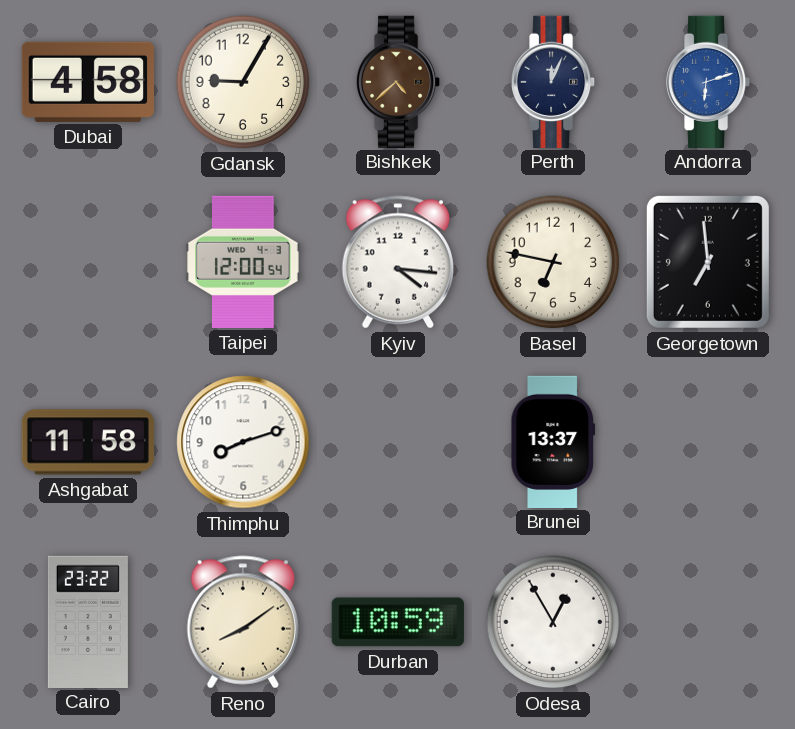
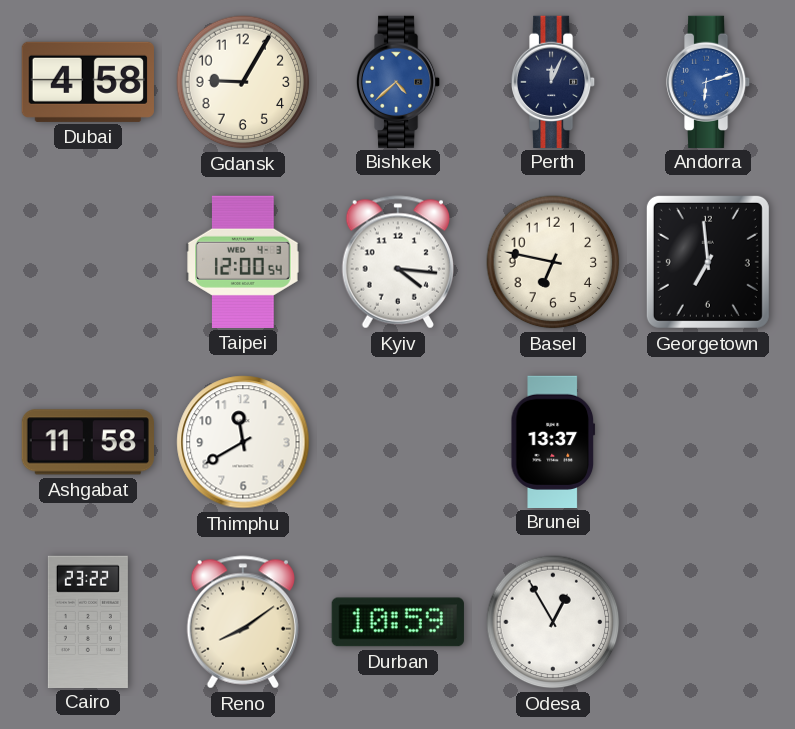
Bishkek dial: brown -> blue (398, 81)
Thimphu: 8:12 -> 11:40 (243, 442)
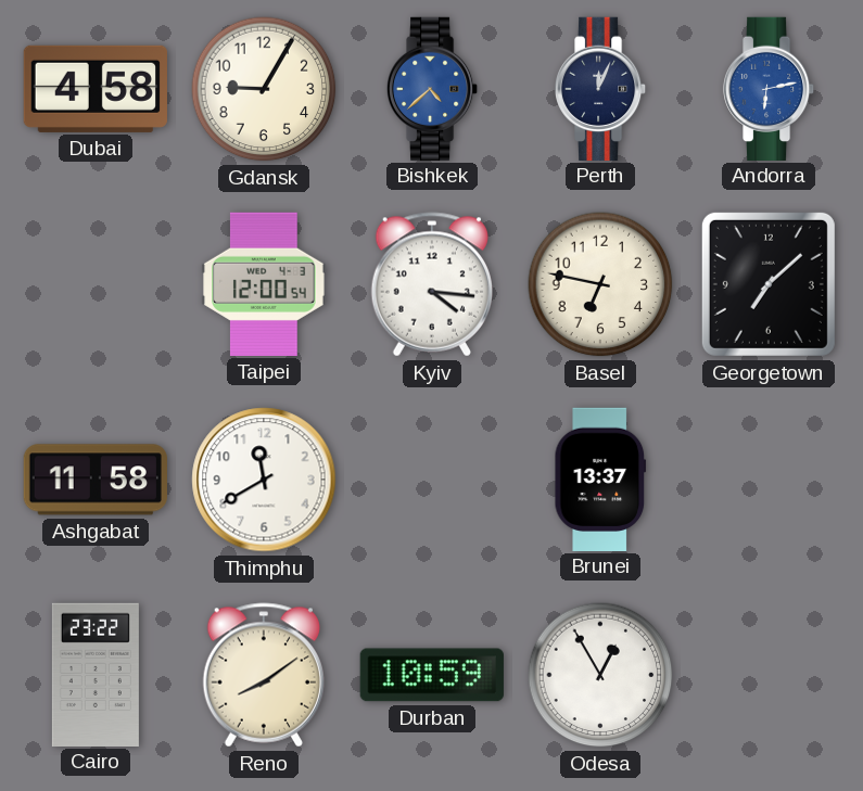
Andorra: 6:12 -> 6:13 (769, 88)
Georgetown: 6:59 -> 7:08 (769, 284)
